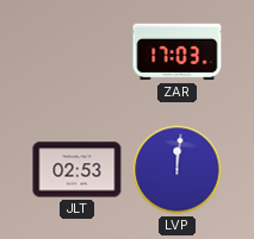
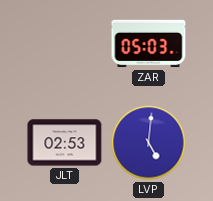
ZAR: 17:03 -> 05:03 (149, 44)
LVP: 12:01 -> 5:01 (149, 143)
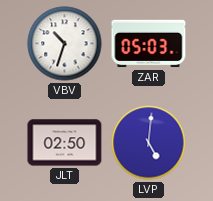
VBV: none -> 10:33 (65, 44)
JLT: 02:53 -> 02:50 (65, 143)
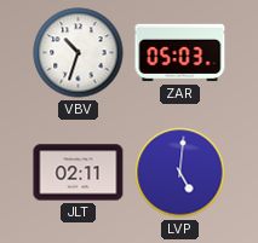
JLT: 02:50 -> 02:11 (79, 173)
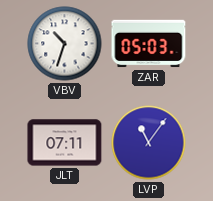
JLT: 02:11 -> 07:11 (65, 143)
LVP: 5:01 -> 11:06 (149, 143)
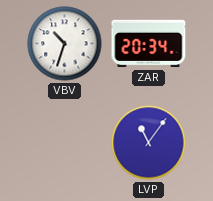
ZAR: 05:03 -> 20:34 (149, 44)
JLT: 07:11 -> none (65, 143)
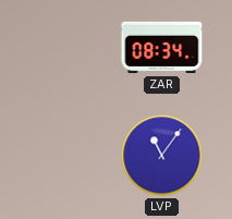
VBV: 10:33 -> none (65, 44)
ZAR: 20:34 -> 08:34 (162, 48)
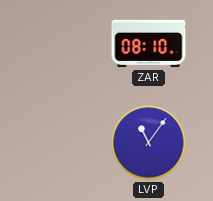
ZAR: 08:34 -> 08:10 (149, 44)
